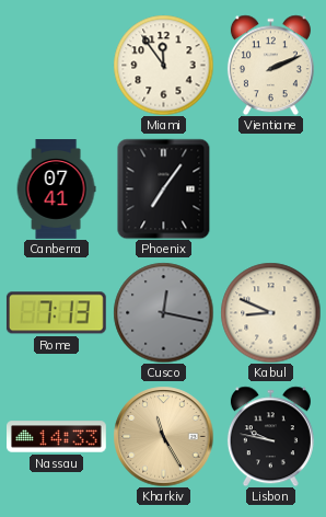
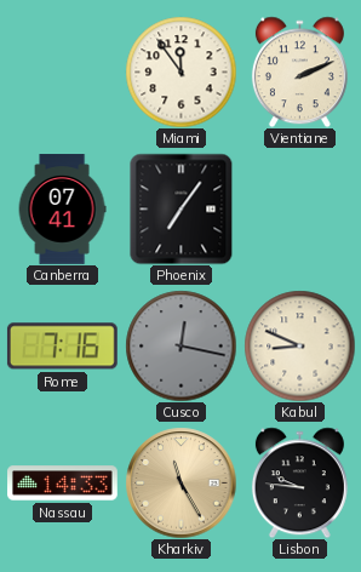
Rome: 7:13 -> 7:16 (62, 347)
Lisbon: 9:47 -> 9:46 (299, 482)
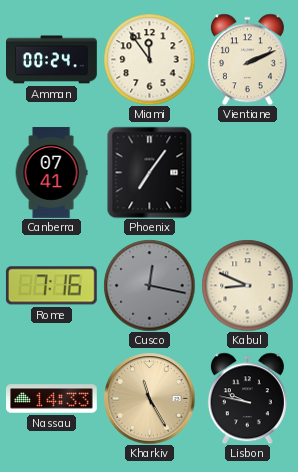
Amman: none -> 00:24 (52, 60)
Lisbon: 9:46 -> 9:47 (247, 398)
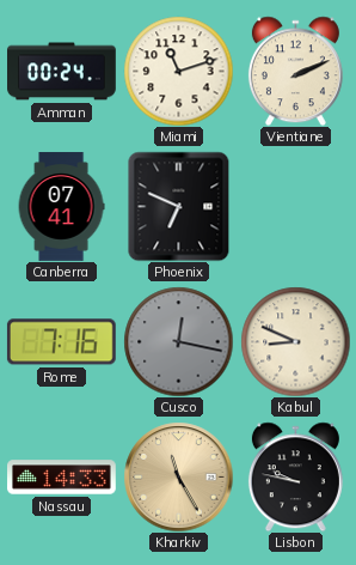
Miami: 11:54 -> 11:12 (178, 71)
Phoenix: 7:06 -> 6:49 (179, 206)
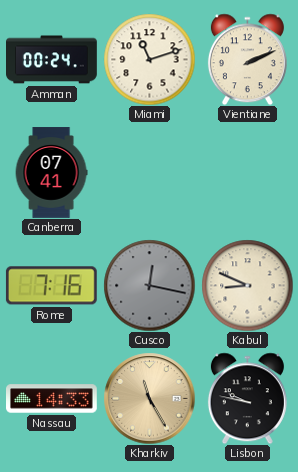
Phoenix: 6:49 -> none (179, 206)
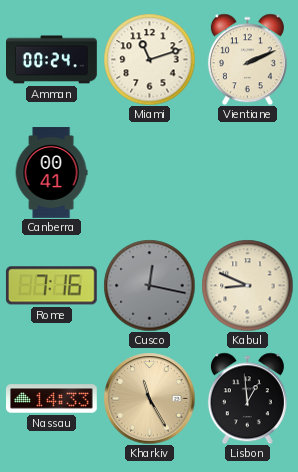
Canberra: 07:41 -> 00:41 (51, 173)
Lisbon: 9:47 -> 12:59 (247, 398)
